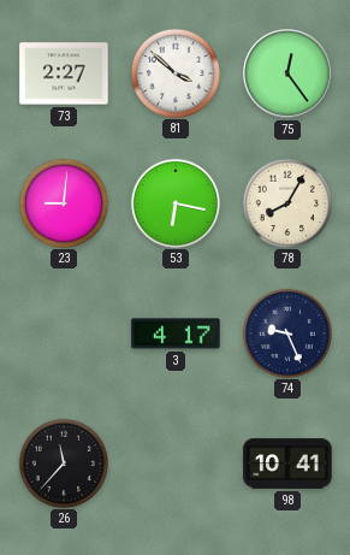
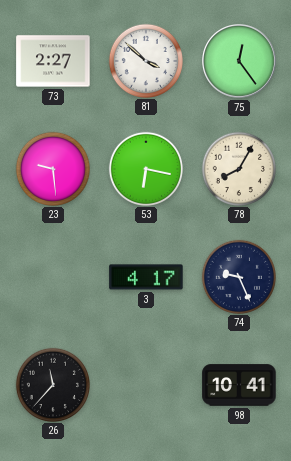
23: 9:01 -> 9:29 (52, 168)
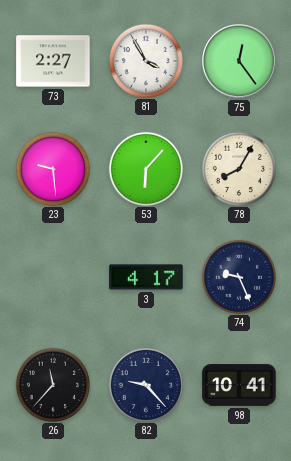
81: 3:52 -> 3:55 (145, 60)
53: 6:17 -> 6:07 (145, 168)
82: none -> 9:23 (145, 384)
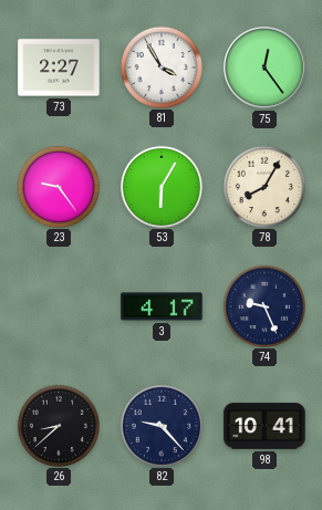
23: 9:29 -> 9:24 (58, 186)
53: 6:07 -> 6:05 (160, 186)
26: 11:37 -> 8:38 (58, 425)
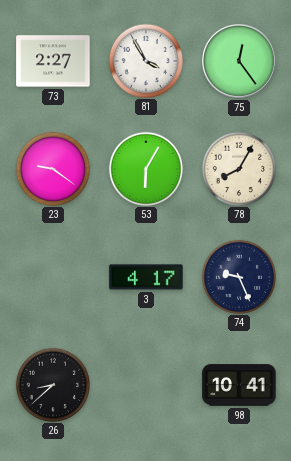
23: 9:24 -> 9:21 (52, 168)
82: 9:23 -> none (160, 425)
